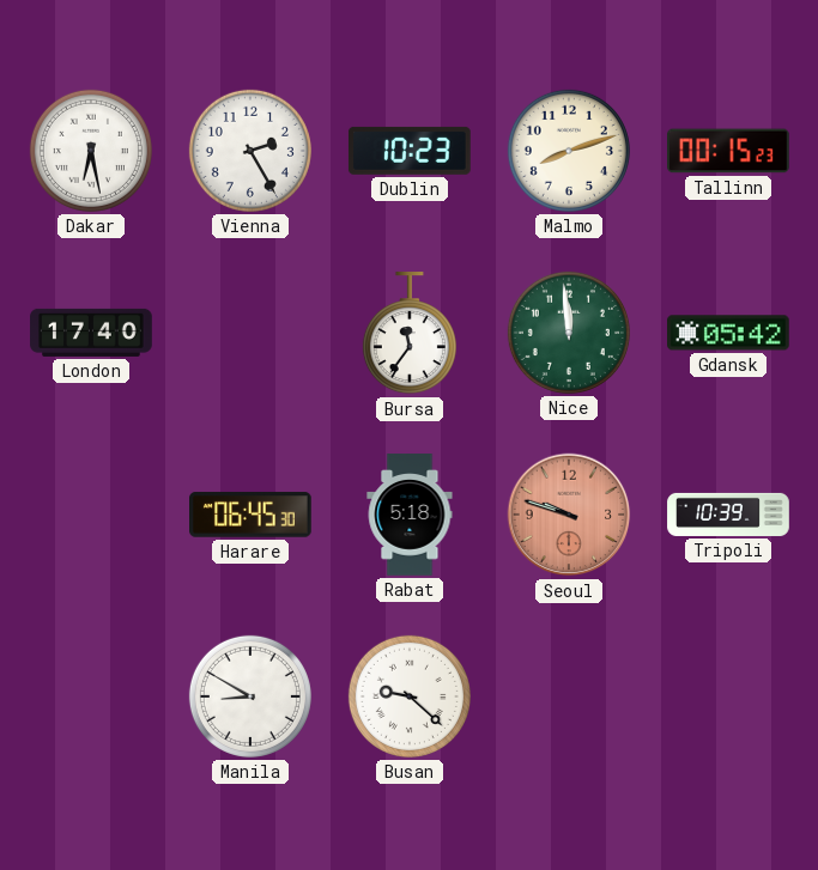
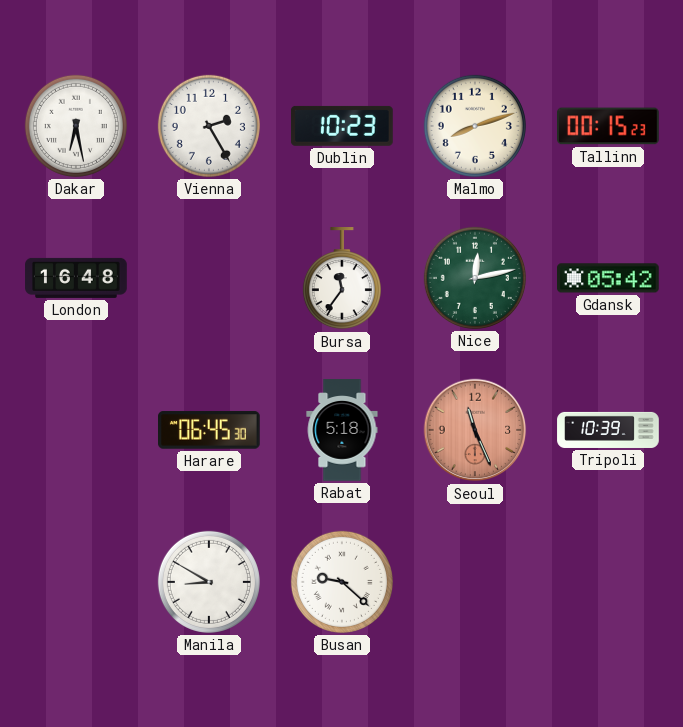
London: 17:40 -> 16:48 (76, 278)
Nice: 11:59 -> 12:13 (475, 278)
Seoul: 9:48 -> 11:26 (475, 430)
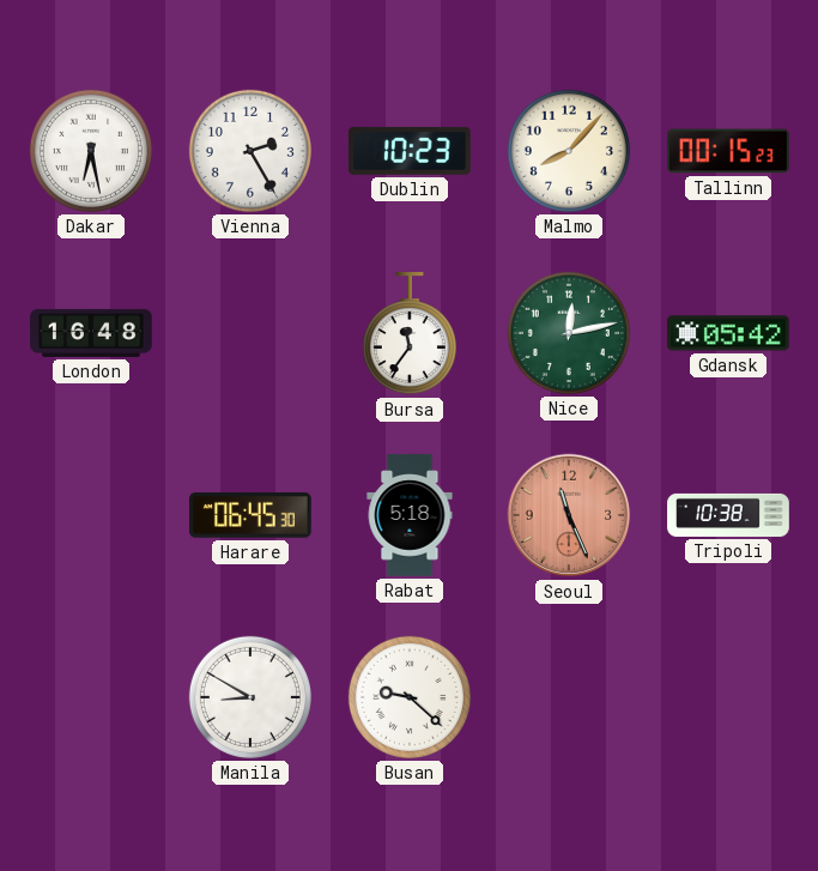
Malmo: 8:12 -> 8:07 (569, 151)
Tripoli: 10:39 -> 10:38 (728, 515)
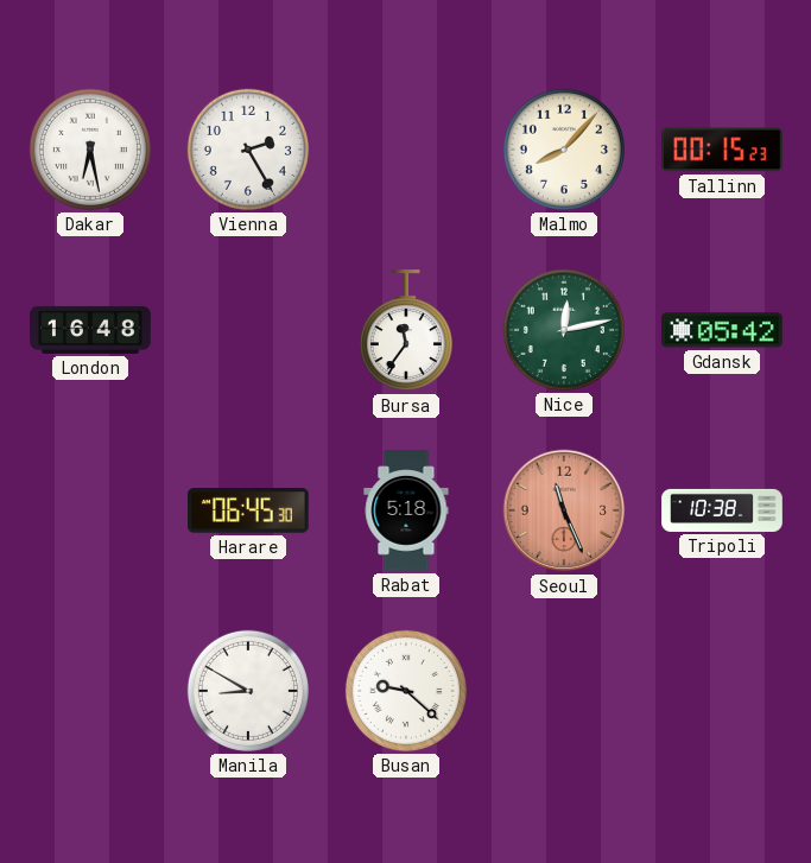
Dublin: 10:23 -> none (410, 151)
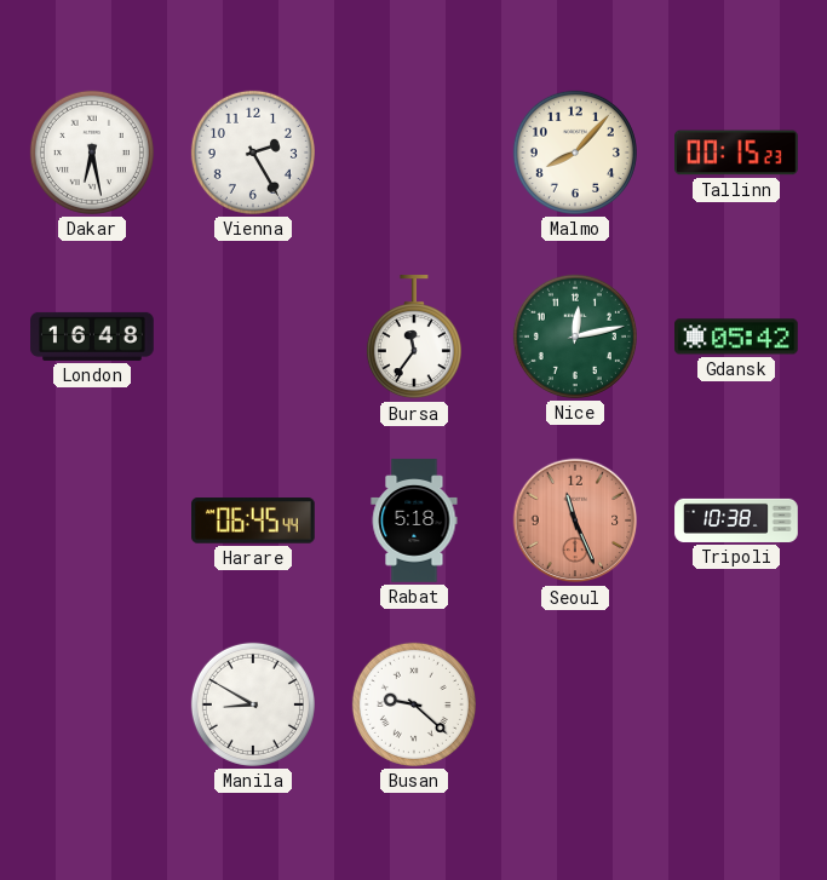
Harare: 06:45:30 -> 06:45:44 (254, 520)
